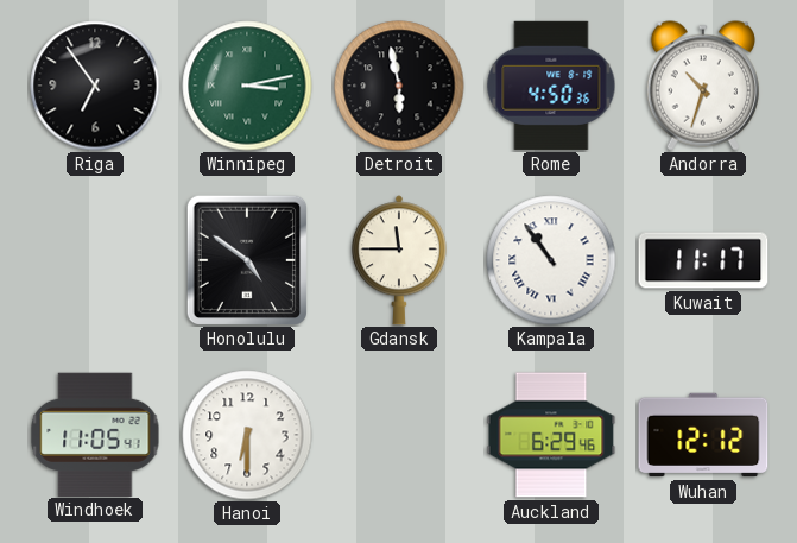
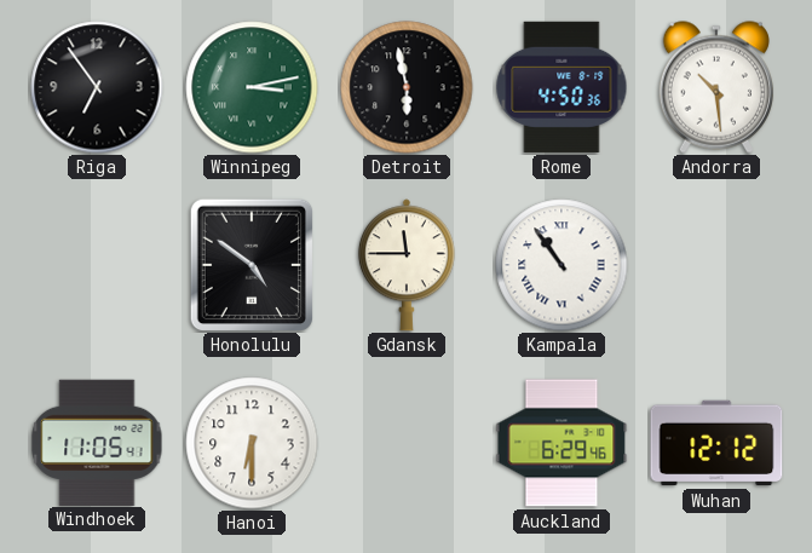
Andorra: 10:33 -> 10:29 (716, 87)
Kuwait: 11:17 -> none (703, 260)
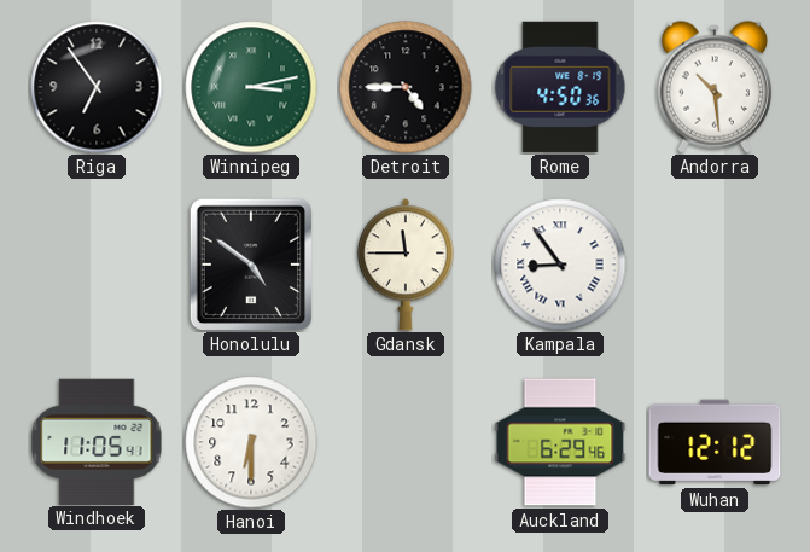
Detroit: 5:58 -> 4:45 (406, 87)
Kampala: 10:54 -> 8:54 (560, 265)
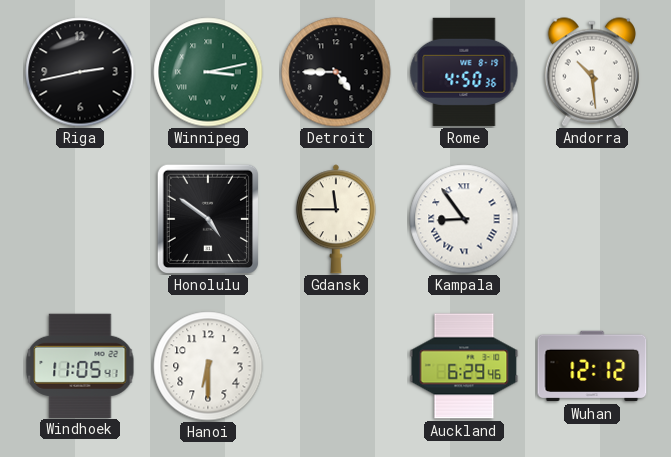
Riga: 6:54 -> 2:43 (80, 72)
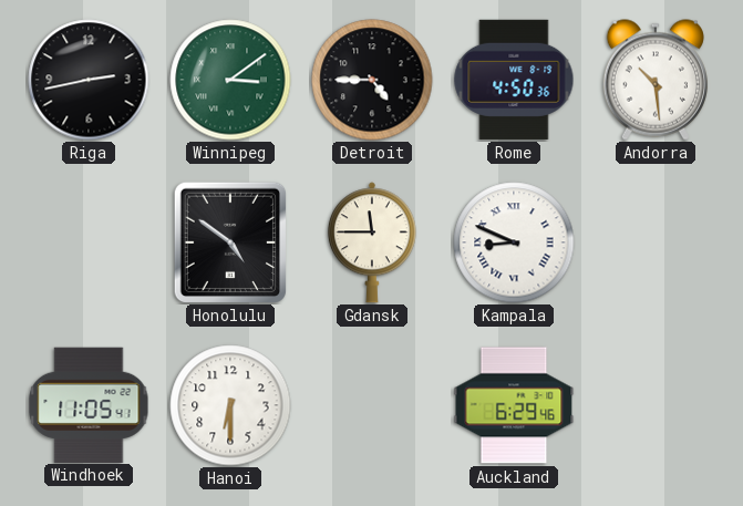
Winnipeg: 3:13 -> 3:09 (230, 80)
Kampala: 8:54 -> 8:49 (514, 242)
Wuhan: 12:12 -> none (592, 366)
